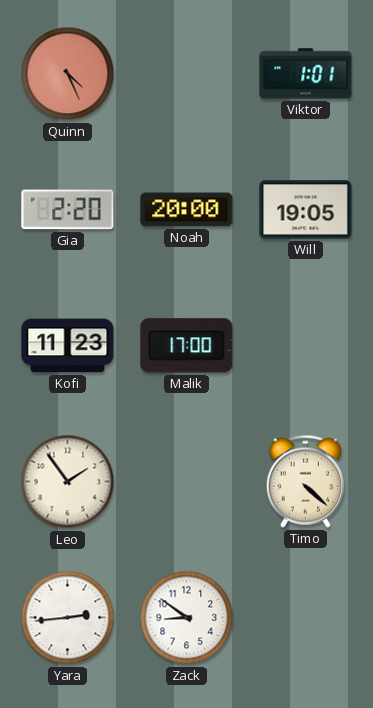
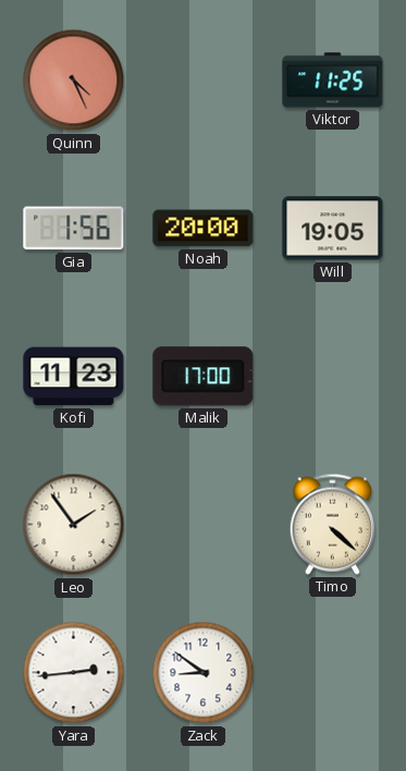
Viktor: 1:01 -> 11:25 (333, 81)
Gia: 2:20 -> 1:56 (74, 229)
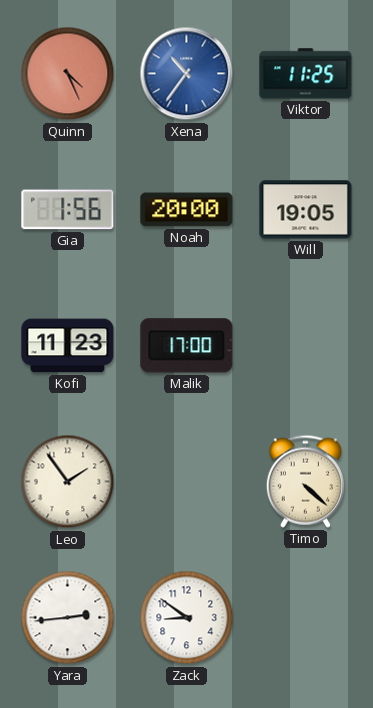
Xena: none -> 10:36 (187, 74)
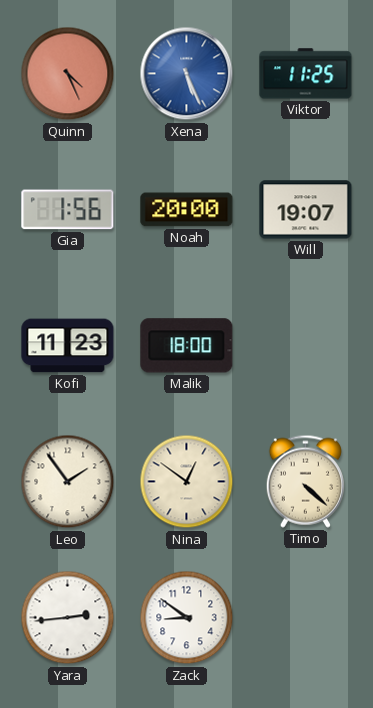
Xena: 10:36 -> 5:26 (187, 74)
Will: 19:05 -> 19:07 (306, 210)
Malik: 17:00 -> 18:00 (187, 346)
Nina: none -> 12:51 (187, 482)
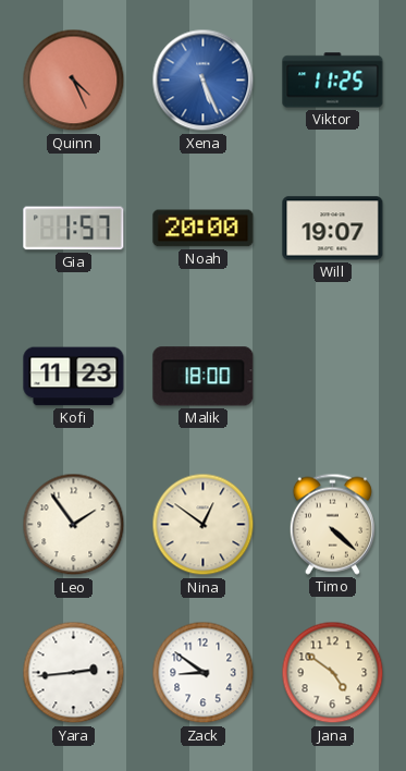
Gia: 1:56 -> 1:57 (74, 229)
Jana: none -> 4:51 (333, 673)
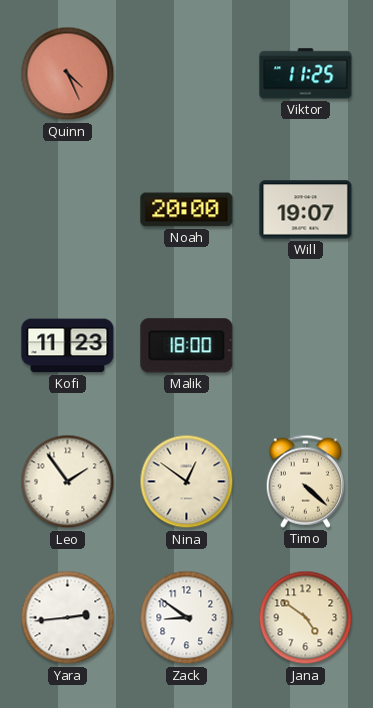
Xena: 5:26 -> none (204, 81)
Gia: 1:57 -> none (74, 229)
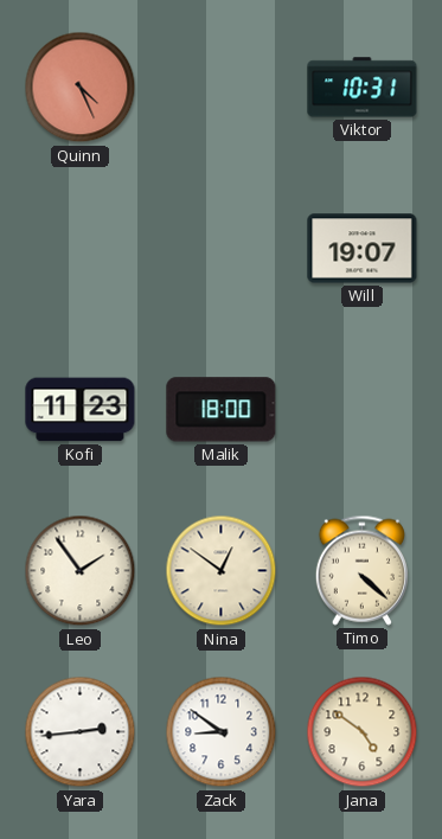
Viktor: 11:25 -> 10:31 (363, 88)
Noah: 20:00 -> none (187, 210)
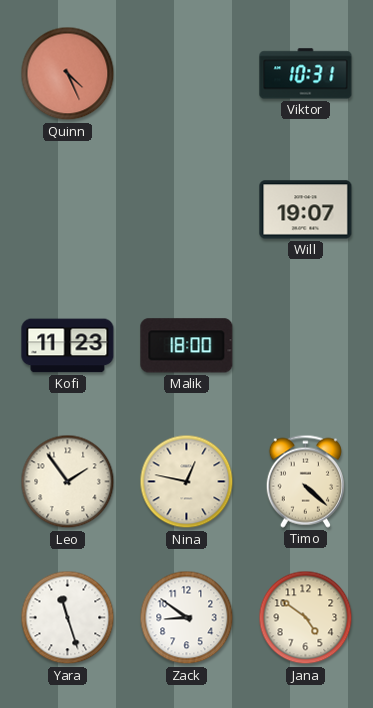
Nina: 12:51 -> 12:47 (187, 482)
Yara: 2:44 -> 11:27 (68, 618)
